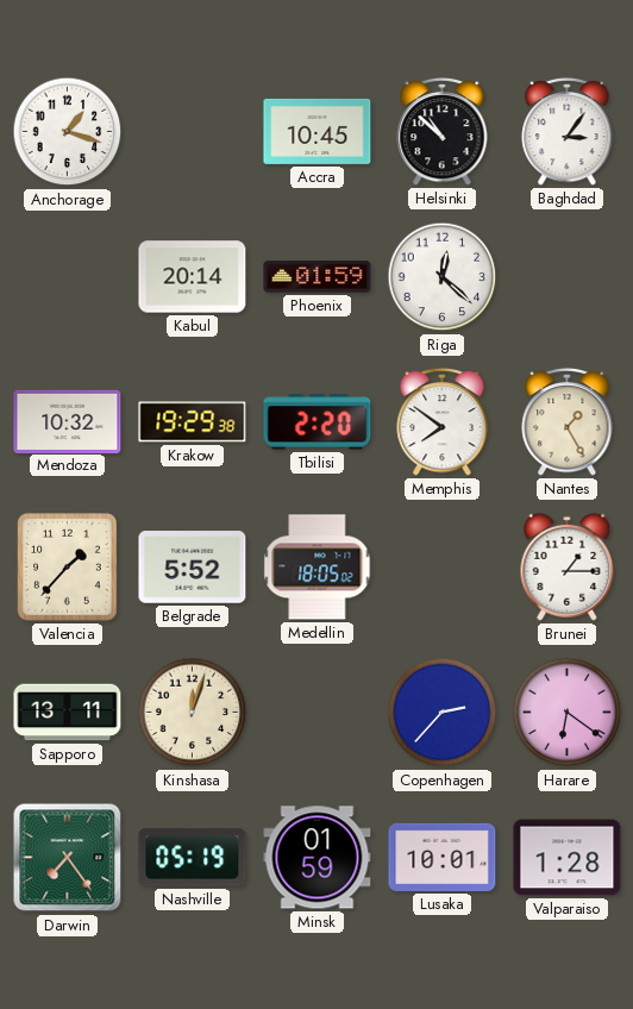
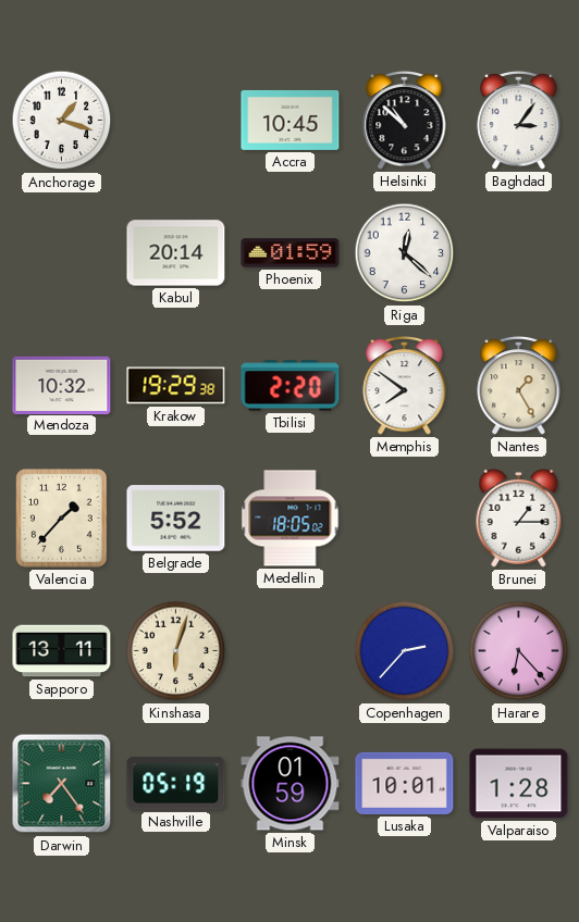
Kinshasa: 12:03 -> 6:03 (176, 651)
Harare: 6:21 -> 6:23 (519, 651)
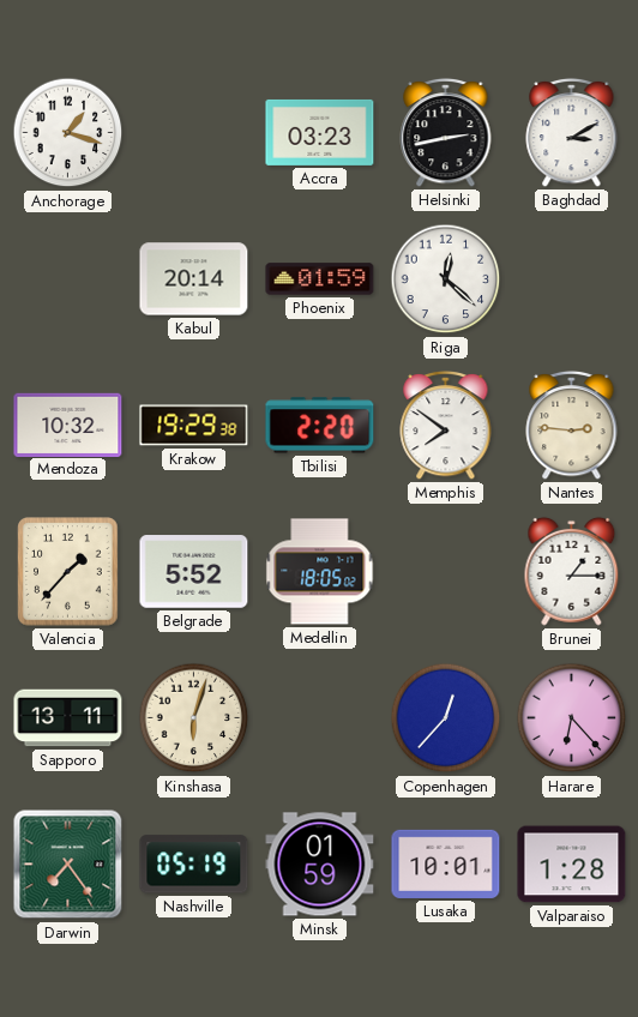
Accra: 10:45 -> 03:23 (320, 132)
Helsinki: 10:52 -> 2:43 (446, 132)
Baghdad: 3:06 -> 3:10 (572, 132)
Nantes: 1:25 -> 2:46 (572, 425)
Copenhagen: 2:37 -> 12:37 (446, 718)
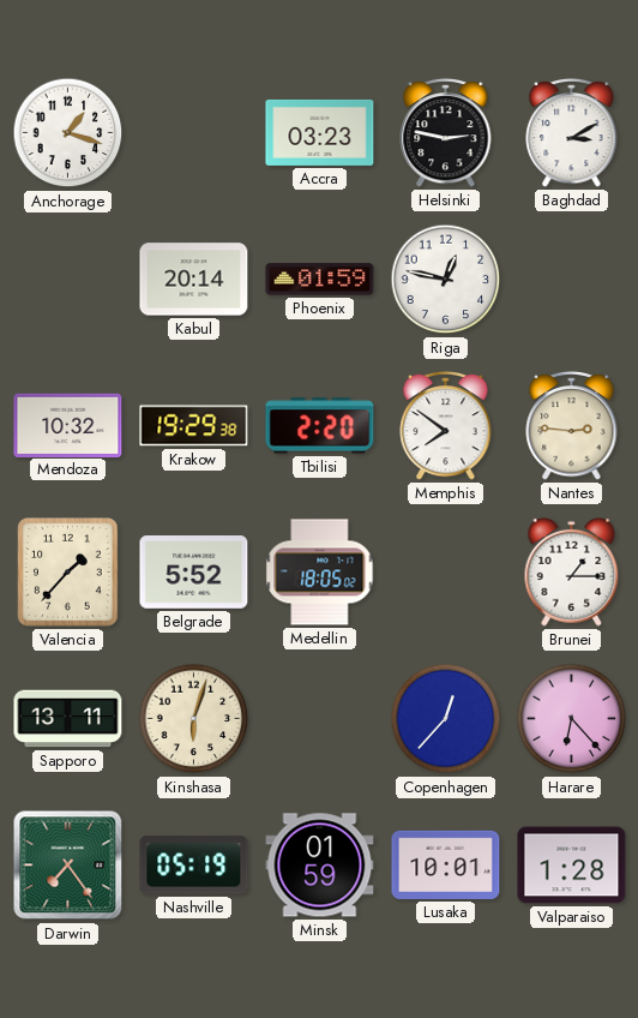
Helsinki: 2:43 -> 2:47 (446, 132)
Riga: 12:22 -> 12:47 (446, 280)
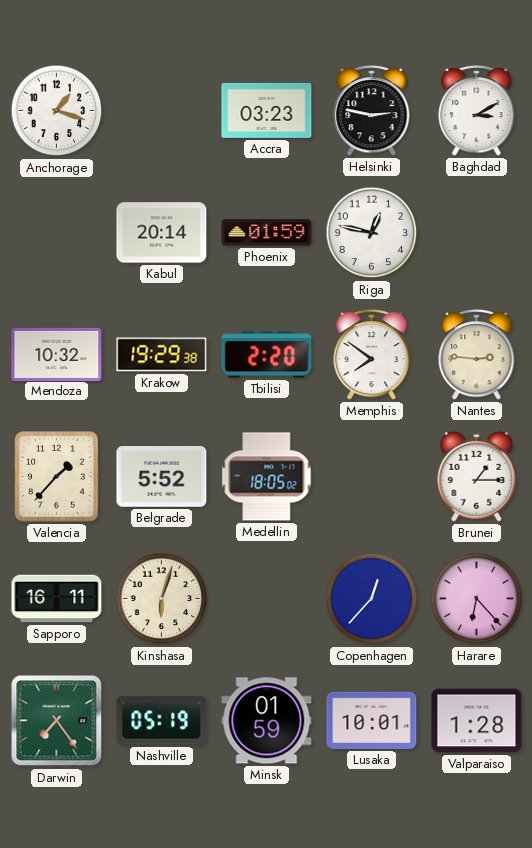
Sapporo: 13:11 -> 16:11 (57, 599)
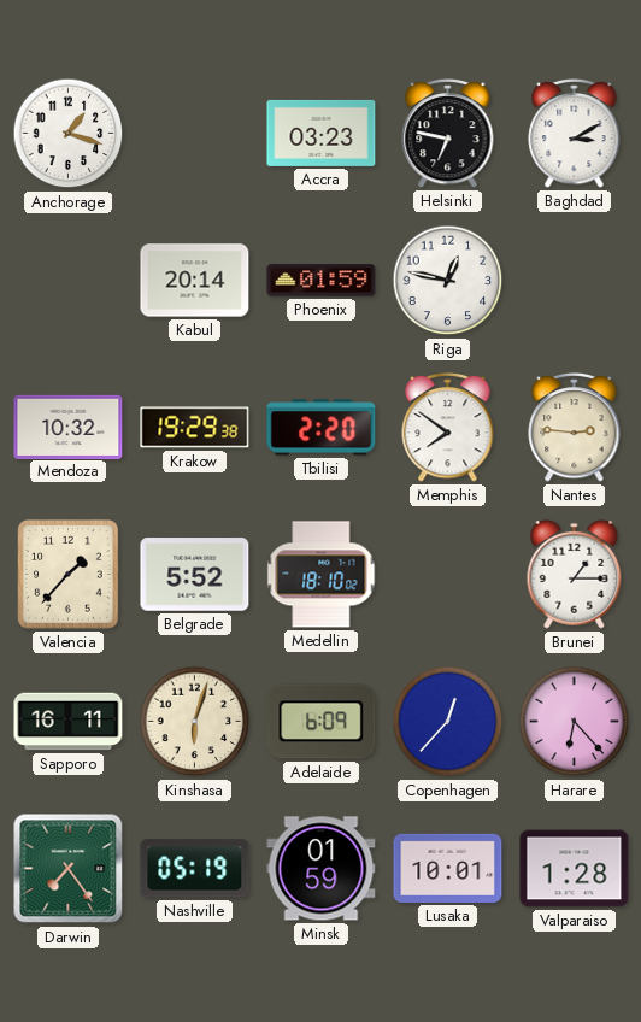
Helsinki: 2:47 -> 6:47 (448, 133)
Medellin: 18:05 -> 18:10 (322, 575)
Adelaide: none -> 6:09 (322, 722)
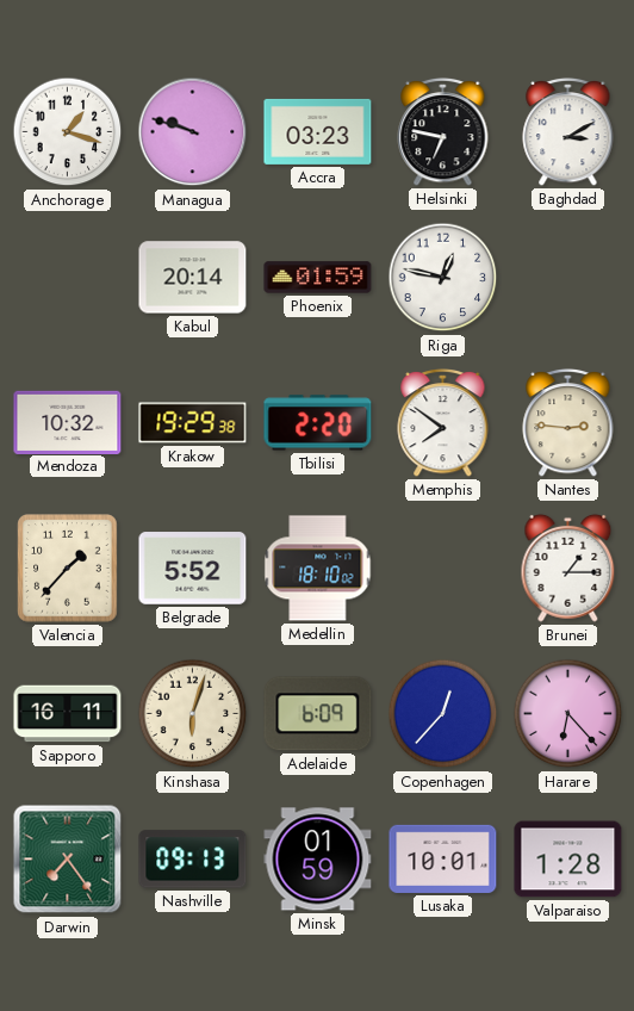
Managua: none -> 9:48 (193, 132)
Nashville: 05:19 -> 09:13 (193, 860)
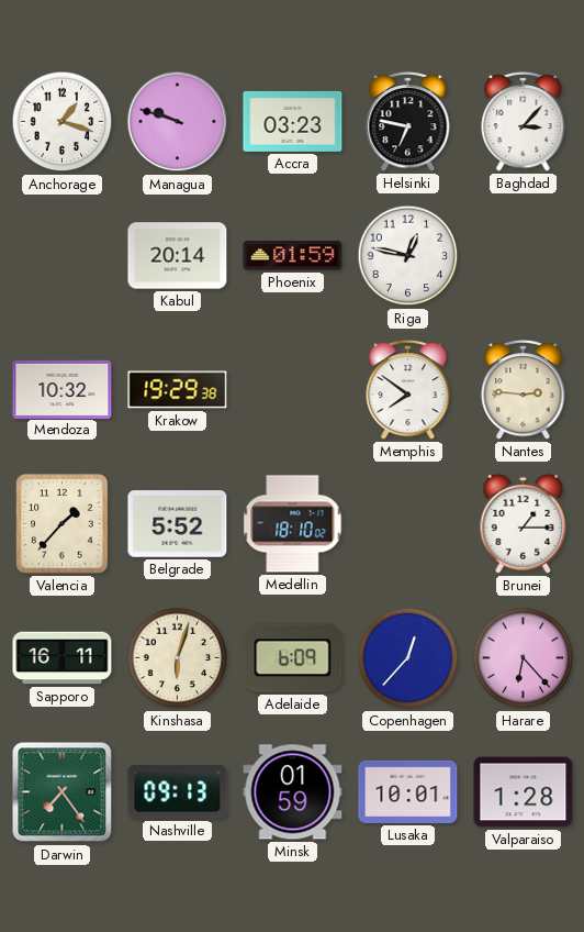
Baghdad: 3:10 -> 3:07 (524, 121)
Tbilisi: 2:20 -> none (318, 423)
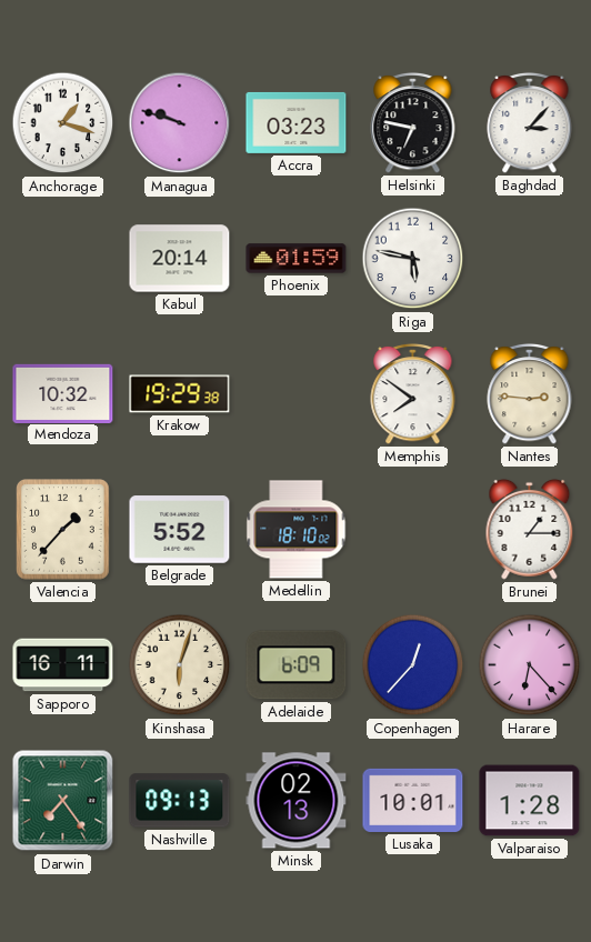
Riga: 12:47 -> 5:47 (413, 259)
Minsk: 01:59 -> 02:13 (297, 801)
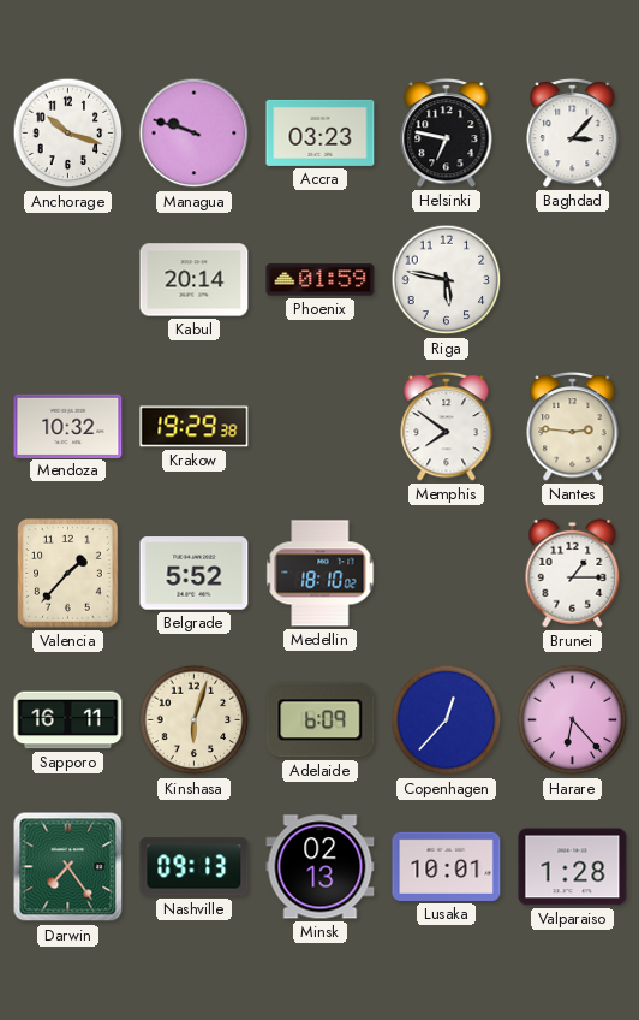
Anchorage: 1:18 -> 10:18 (68, 134)
